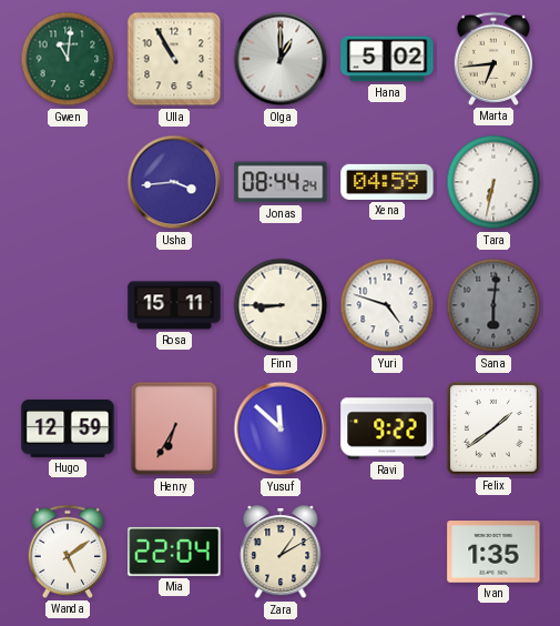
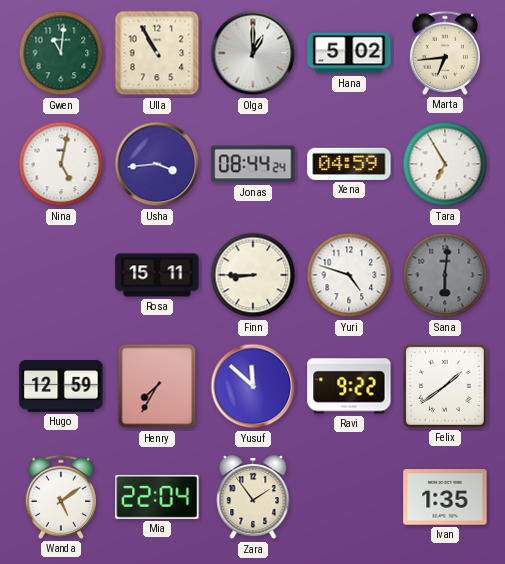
Nina: none -> 5:02 (61, 164)
Tara: 6:32 -> 6:55 (445, 164)
Henry: 6:35 -> 7:35 (157, 386)
Zara: 1:10 -> 1:54 (253, 497)
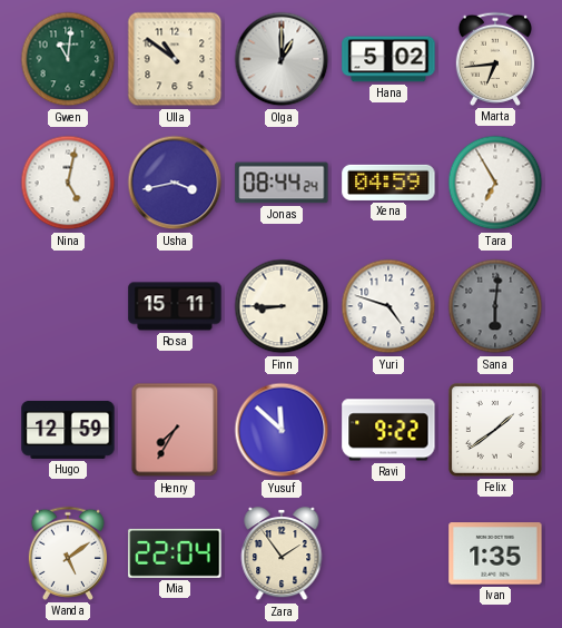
Ulla: 10:55 -> 10:51 (175, 59)
Usha: 3:44 -> 3:43 (175, 183)
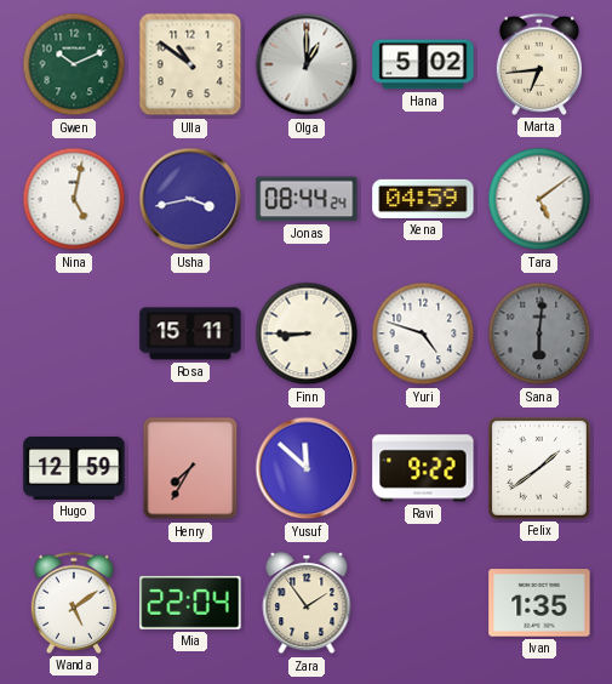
Gwen: 11:01 -> 10:11 (74, 64)
Tara: 6:55 -> 5:09 (539, 199)
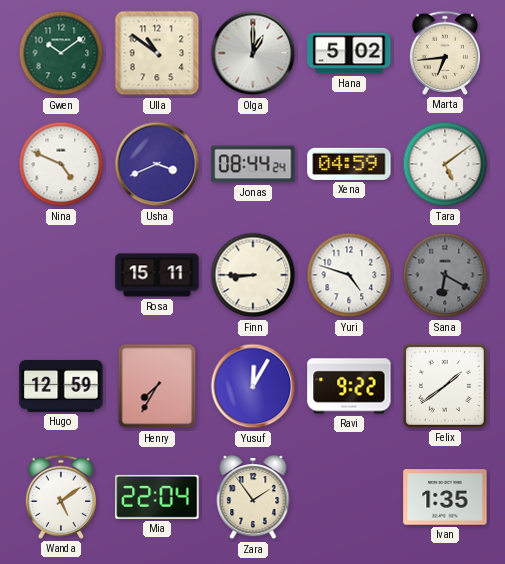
Gwen: 10:11 -> 10:09 (61, 53)
Nina: 5:02 -> 4:49 (61, 164)
Usha: 3:43 -> 3:41 (157, 164)
Sana: 6:01 -> 6:20 (445, 275)
Yusuf: 11:52 -> 12:05 (253, 386)
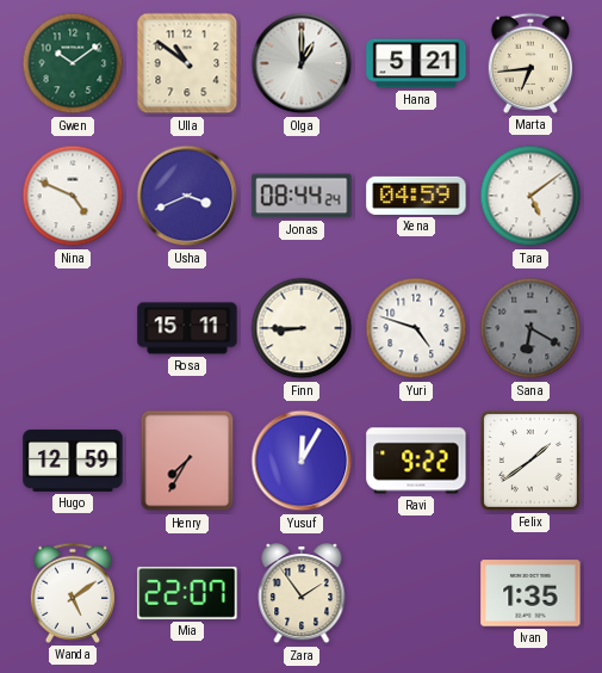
Hana: 5:02 -> 5:21 (416, 63)
Mia: 22:04 -> 22:07 (187, 593)
